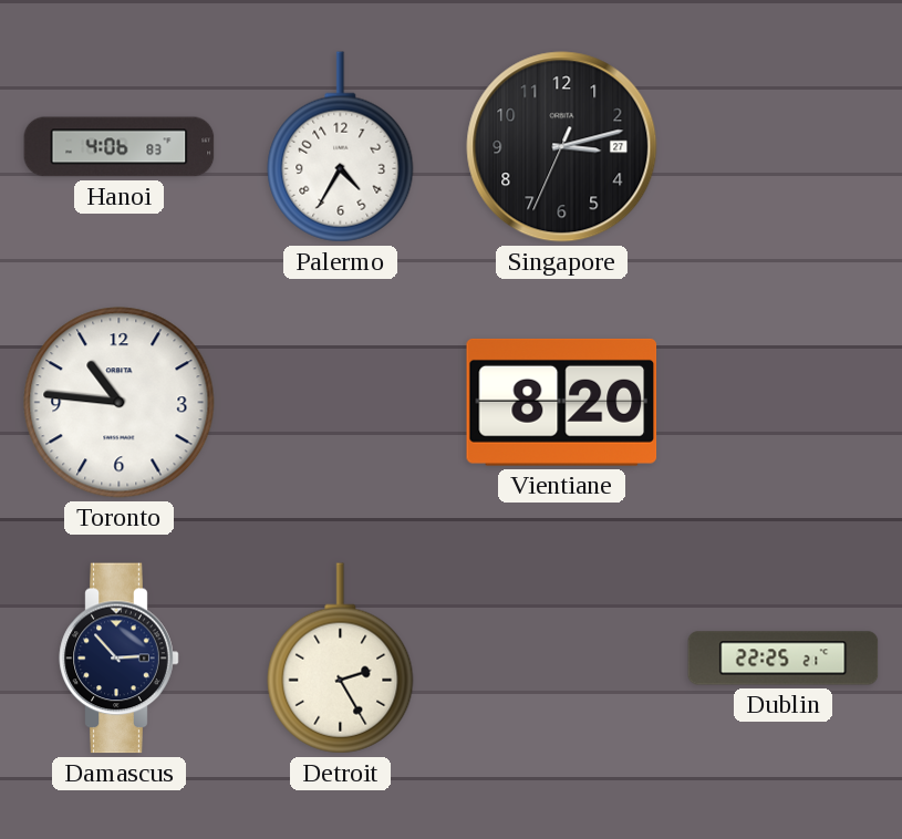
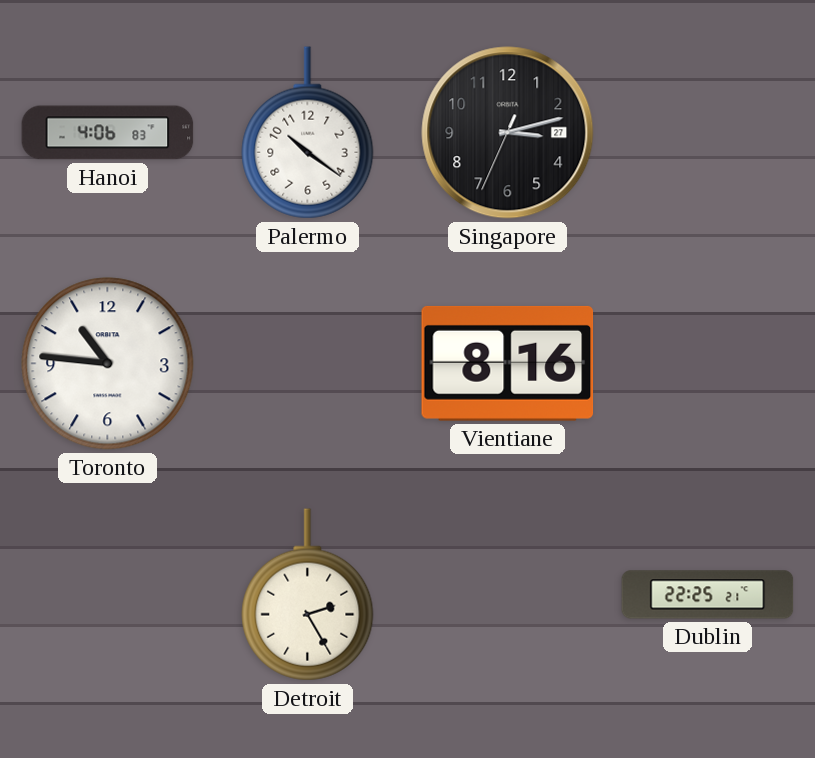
Palermo: 4:35 -> 10:21 (308, 133)
Vientiane: 8:20 -> 8:16 (508, 363)
Damascus: 2:53 -> none (120, 659)
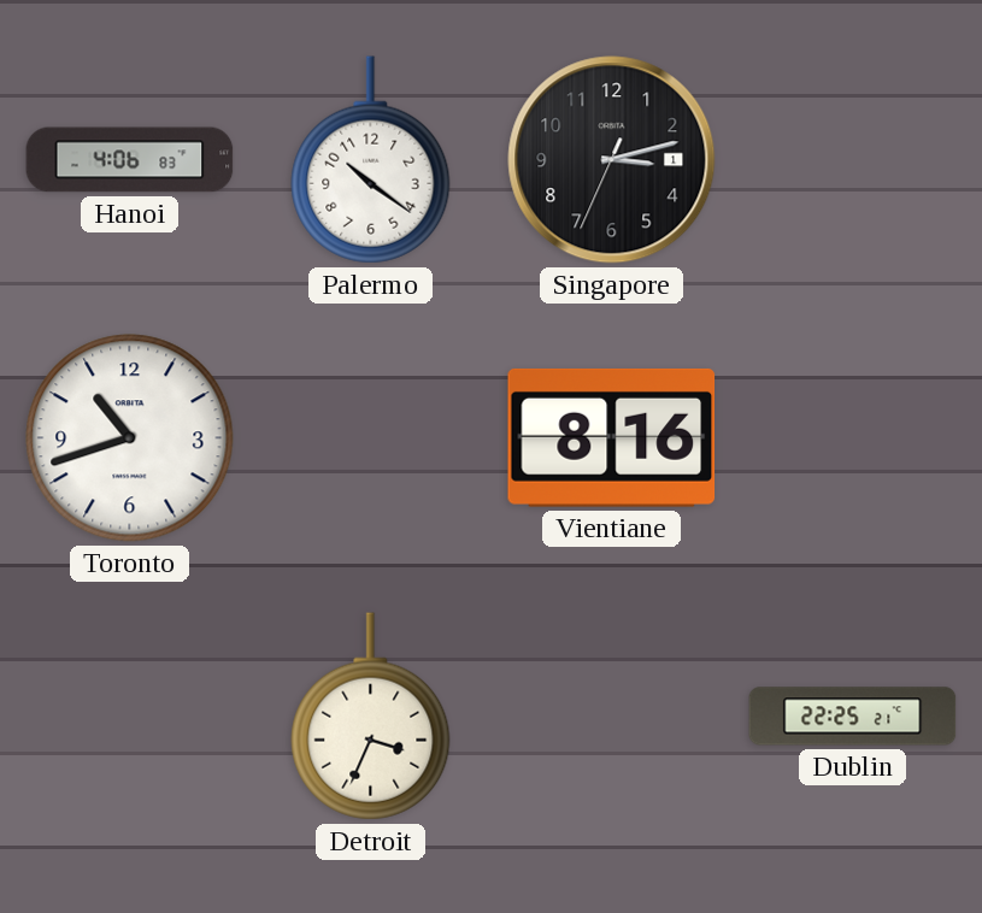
Singapore date: 27 -> 1 (612, 160)
Toronto: 10:46 -> 10:42 (130, 438)
Detroit: 2:25 -> 3:34 (371, 717)
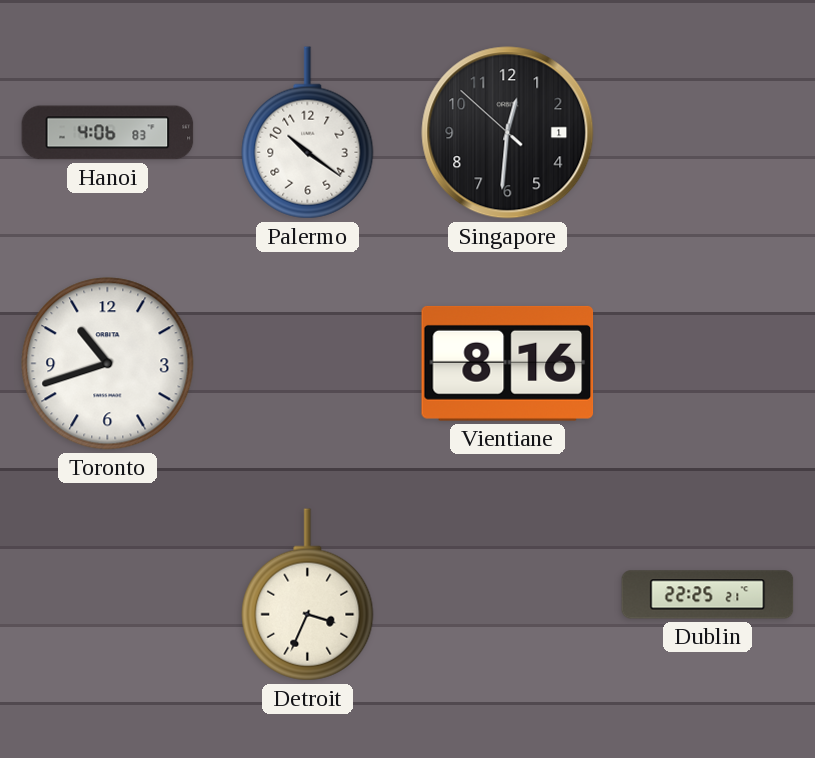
Singapore: 3:12 -> 12:30 (508, 133)
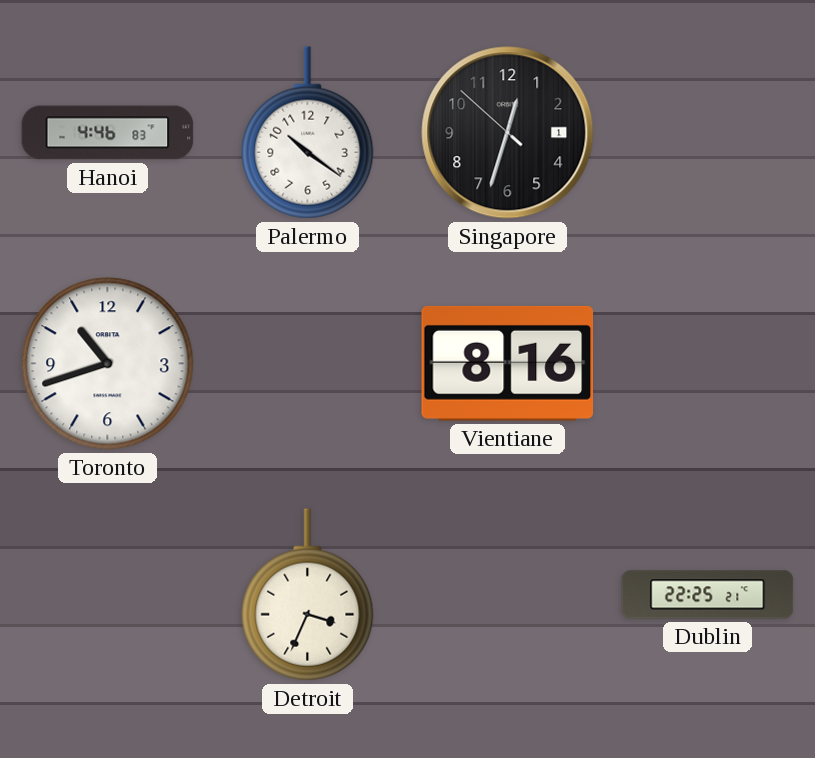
Hanoi: 4:06 -> 4:46 (108, 133)
Singapore: 12:30 -> 12:32 (508, 133)
